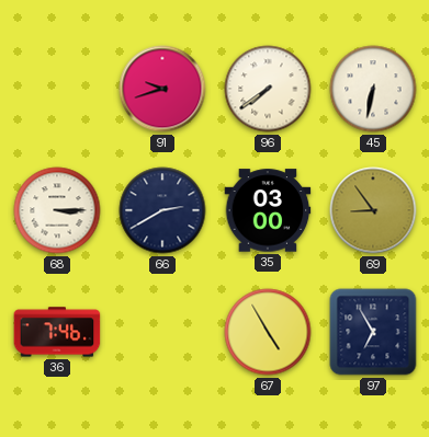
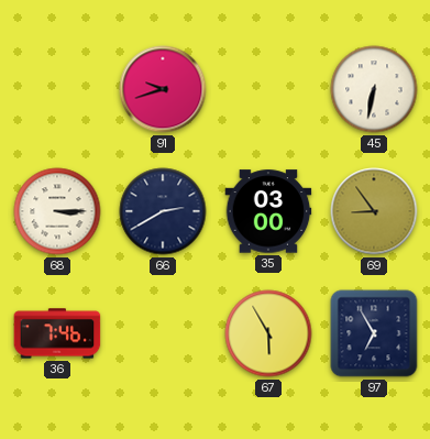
96: 7:39 -> none (268, 89)
67: 4:55 -> 5:55 (268, 333)
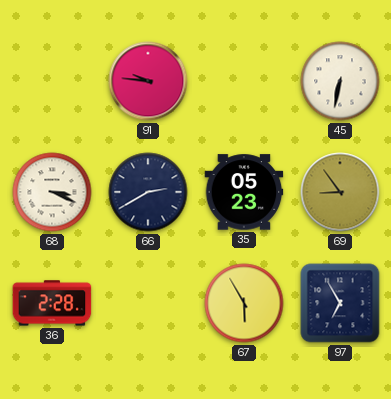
91: 9:42 -> 9:46 (148, 81)
68: 3:15 -> 3:19 (52, 192)
35: 03:00 -> 05:23 (244, 192)
36: 7:46 -> 2:28 (52, 303)
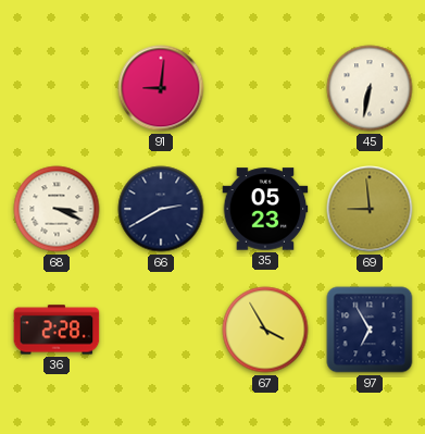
91: 9:46 -> 9:01 (161, 88)
69: 8:54 -> 8:59 (370, 209)
67: 5:55 -> 3:55 (265, 330)
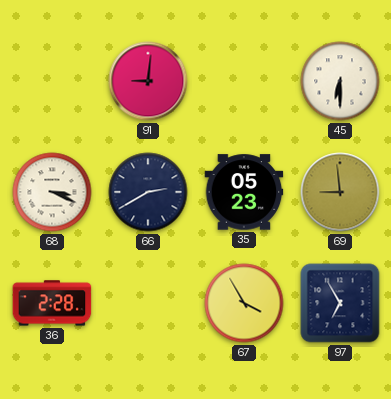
45: 6:32 -> 6:30 (340, 81)
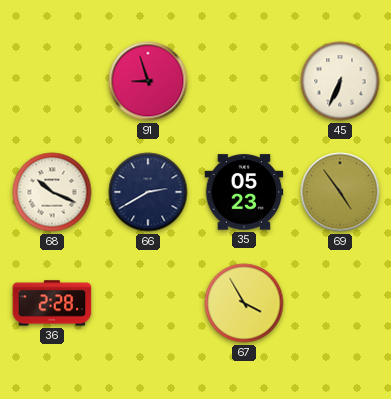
91: 9:01 -> 8:57 (148, 81)
45: 6:30 -> 6:34 (340, 81)
68: 3:19 -> 10:19 (52, 192)
69: 8:59 -> 4:54 (340, 192)
97: 6:55 -> none (340, 303)
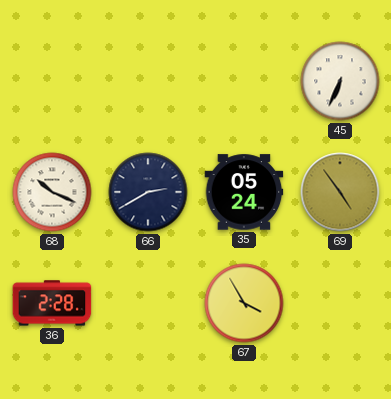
91: 8:57 -> none (148, 81)
35: 05:23 -> 05:24 (244, 192)
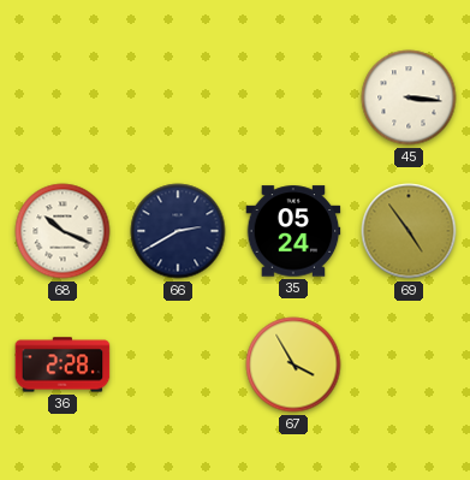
45: 6:34 -> 3:16 (409, 97)
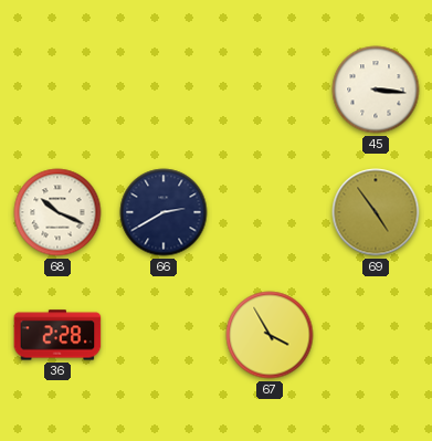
35: 05:24 -> none (293, 231)
